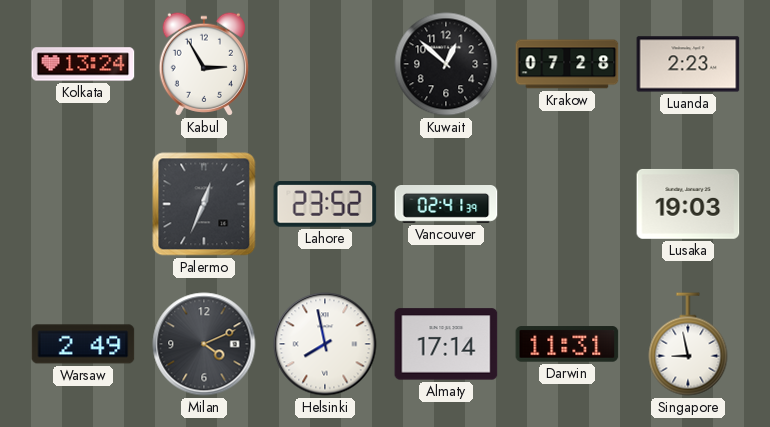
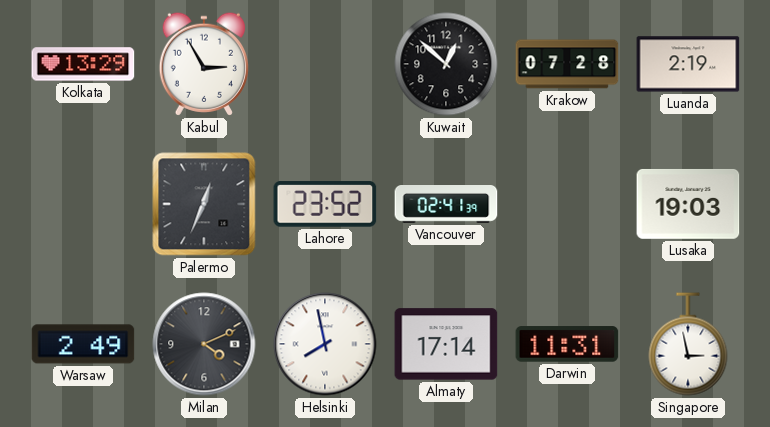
Kolkata: 13:24 -> 13:29 (83, 64)
Luanda: 2:23 -> 2:19 (688, 64)
Singapore: 8:58 -> 2:58 (688, 344)
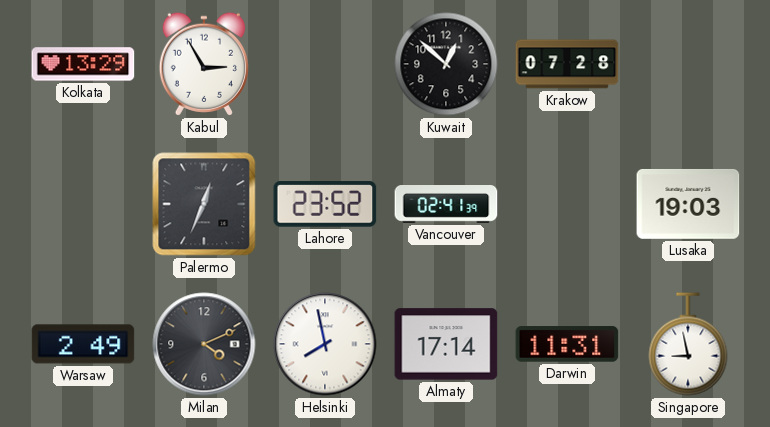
Luanda: 2:19 -> none (688, 64)
Singapore: 2:58 -> 8:58 (688, 344)
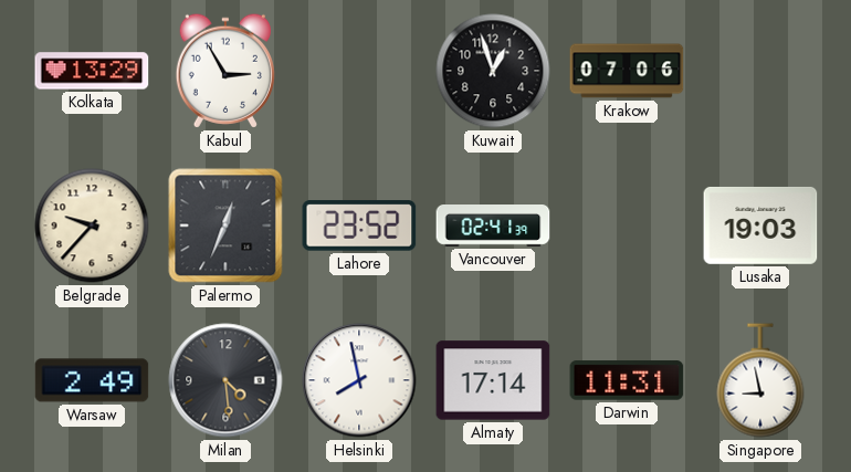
Kuwait: 12:52 -> 12:57 (493, 71)
Krakow: 07:28 -> 07:06 (627, 71)
Belgrade: none -> 9:37 (92, 225)
Milan: 4:11 -> 4:29 (225, 380)
